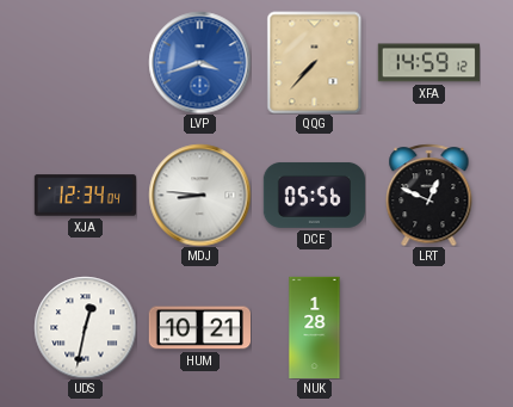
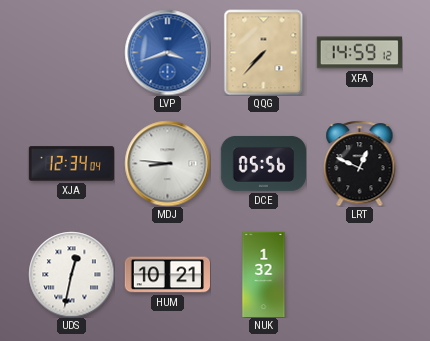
NUK: 1:28 -> 1:32 (264, 274)
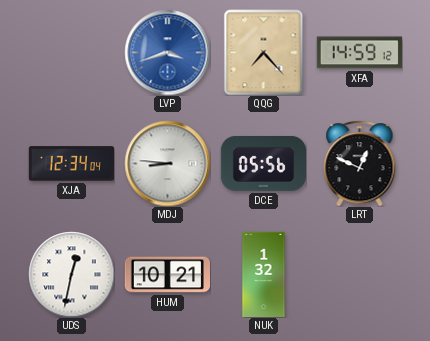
QQG: 7:37 -> 7:23 (264, 52)
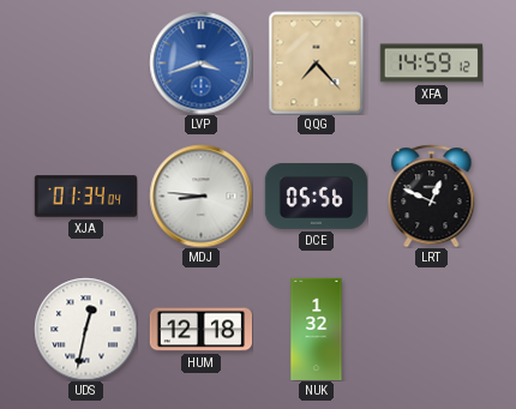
XJA: 12:34 -> 01:34 (85, 197)
HUM: 10:21 -> 12:18 (200, 330)
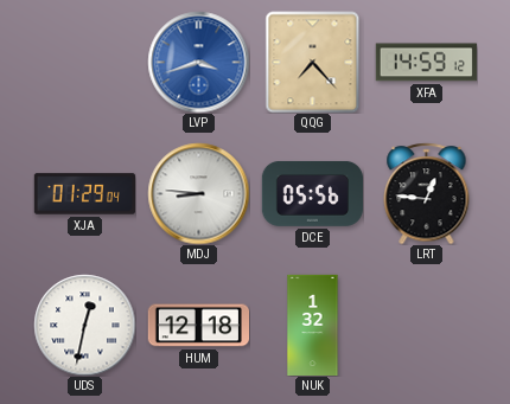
XJA: 01:34 -> 01:29 (84, 194)
LRT: 12:49 -> 12:46 (427, 193)
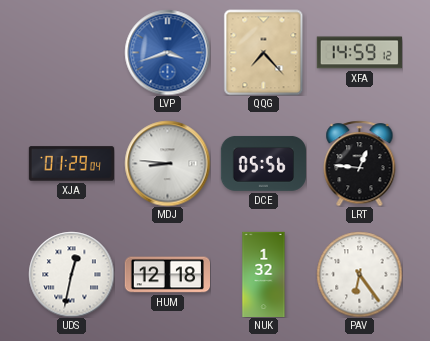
PAV: none -> 6:24 (359, 274)
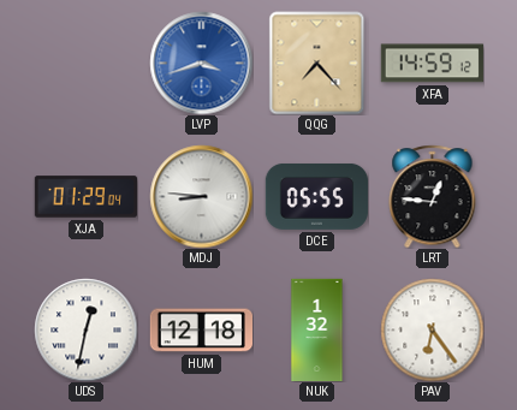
DCE: 05:56 -> 05:55 (316, 196)
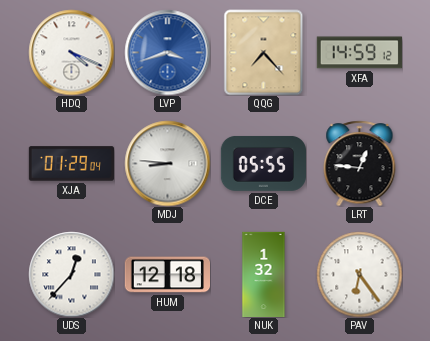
HDQ: none -> 4:19 (71, 52)
UDS: 12:32 -> 12:37 (71, 274)
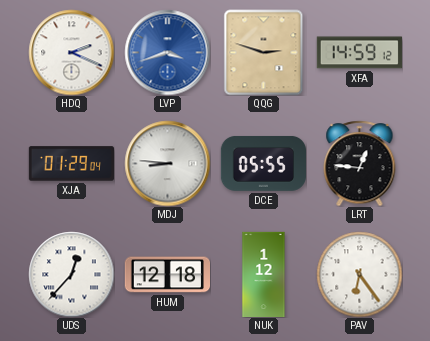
HDQ: 4:19 -> 2:19 (71, 52)
QQG: 7:23 -> 2:48 (264, 52)
NUK: 1:32 -> 1:12 (264, 274)
